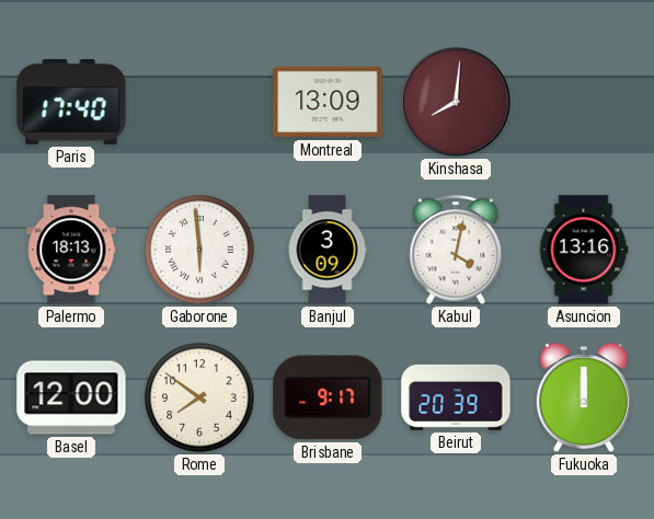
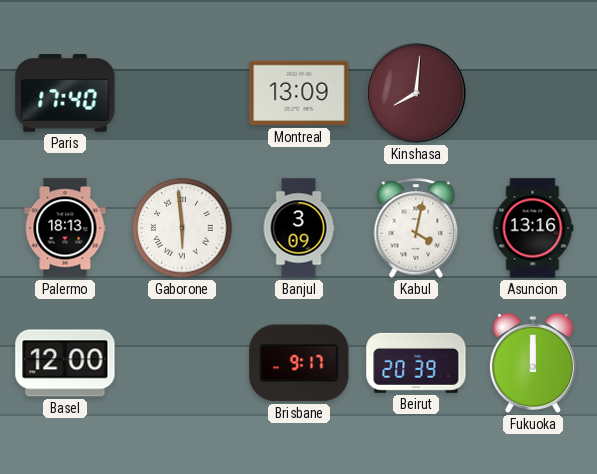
Rome: 7:51 -> none (199, 397)
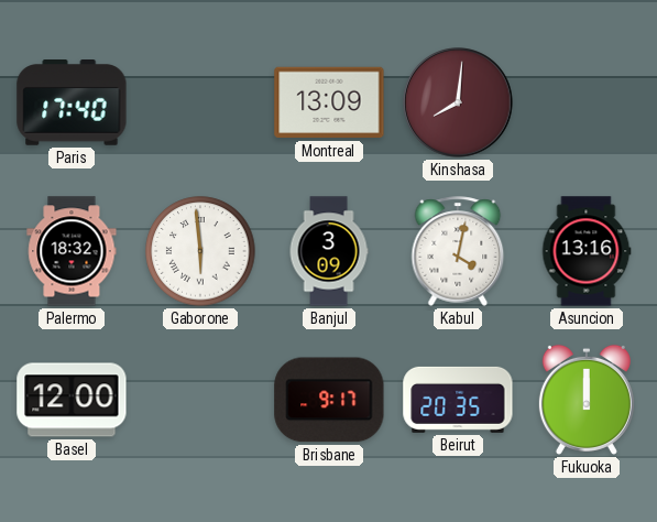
Palermo: 18:13 -> 18:32 (72, 251)
Beirut: 20:39 -> 20:35 (458, 400)
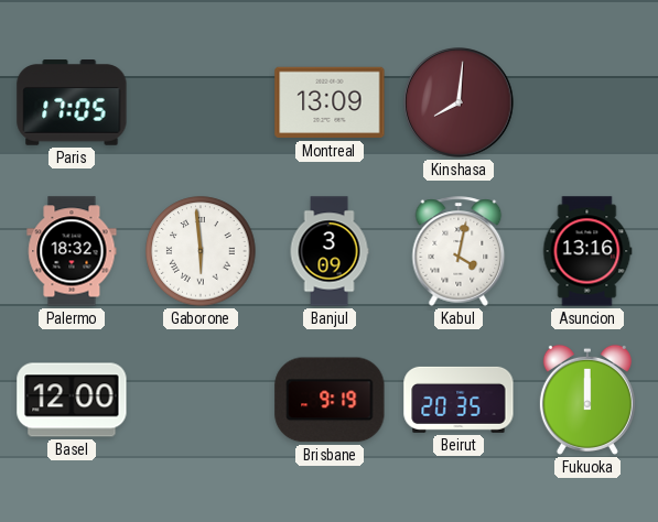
Paris: 17:40 -> 17:05 (72, 104)
Brisbane: 9:17 -> 9:19 (330, 400)
